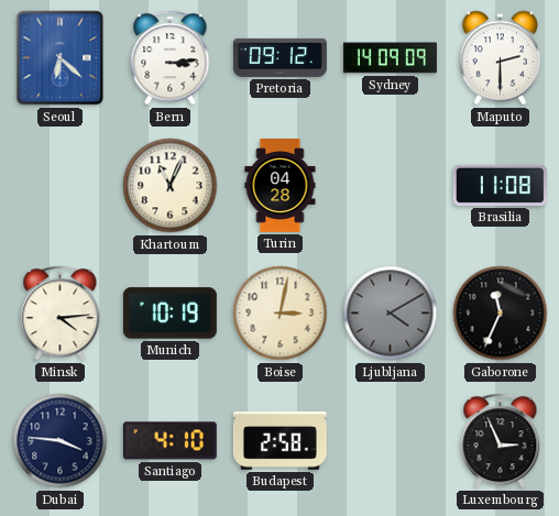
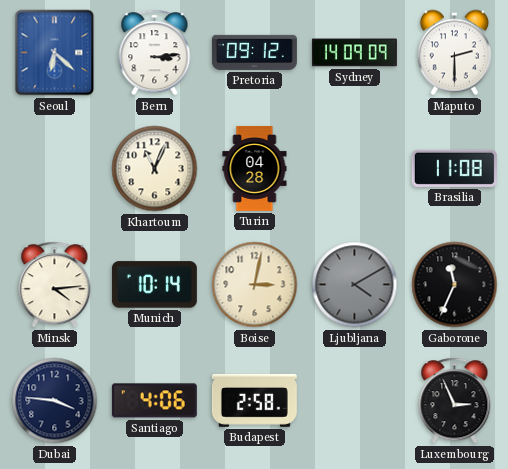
Munich: 10:19 -> 10:14 (154, 285)
Santiago: 4:10 -> 4:06 (154, 401)
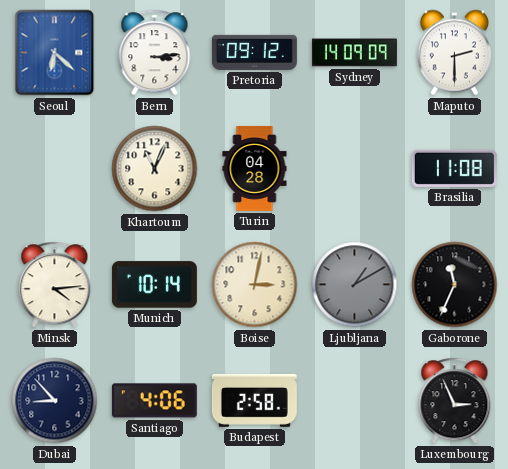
Ljubljana: 4:10 -> 1:10 (355, 285)
Dubai: 3:46 -> 8:53 (55, 401)
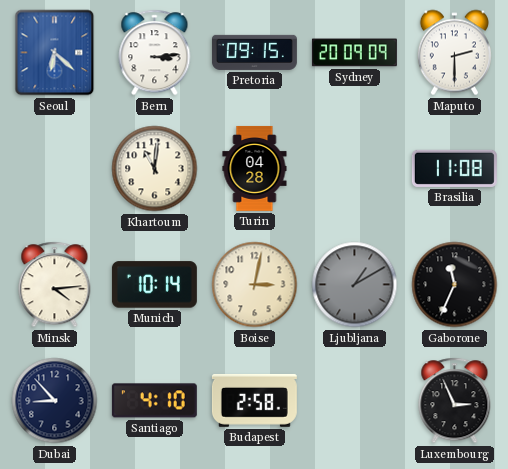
Pretoria: 09:12 -> 09:15 (254, 52)
Sydney: 14:09 -> 20:09 (354, 53)
Khartoum: 11:04 -> 11:01 (155, 169)
Santiago: 4:06 -> 4:10 (154, 401)
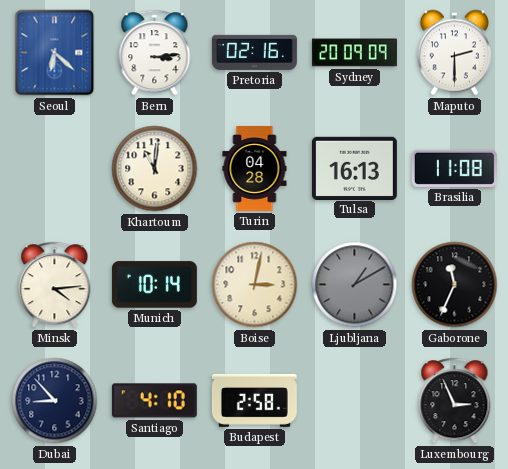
Pretoria: 09:15 -> 02:16 (254, 52)
Tulsa: none -> 16:13 (354, 168)
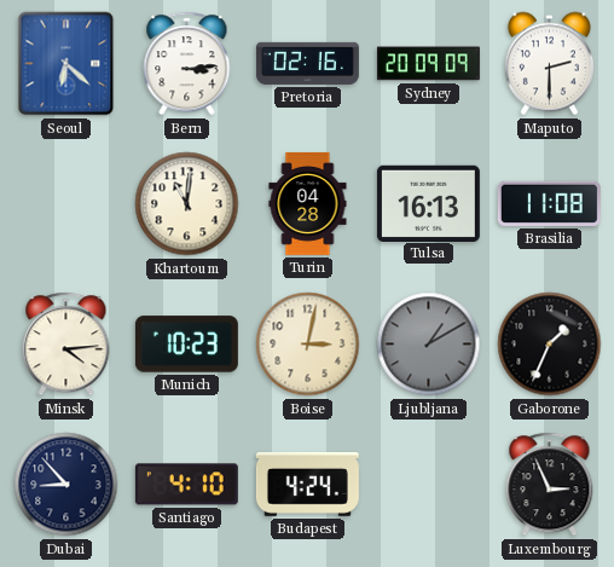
Munich: 10:14 -> 10:23 (186, 345)
Gaborone: 11:34 -> 1:34 (550, 345)
Budapest: 2:58 -> 4:24 (307, 484)
